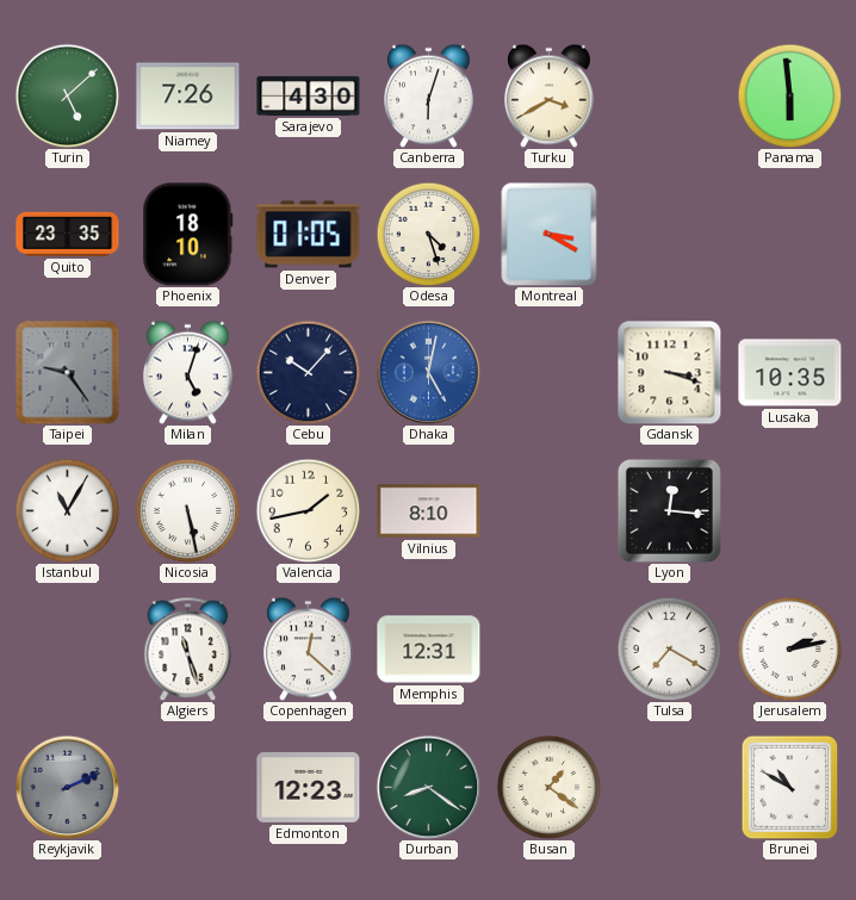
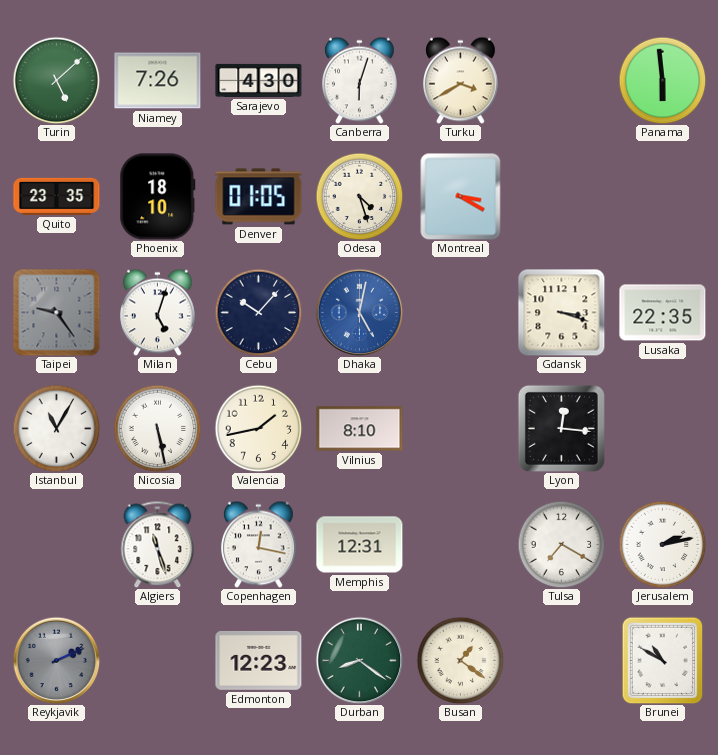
Lusaka: 10:35 -> 22:35 (663, 313)
Copenhagen: 12:22 -> 12:17 (259, 544)
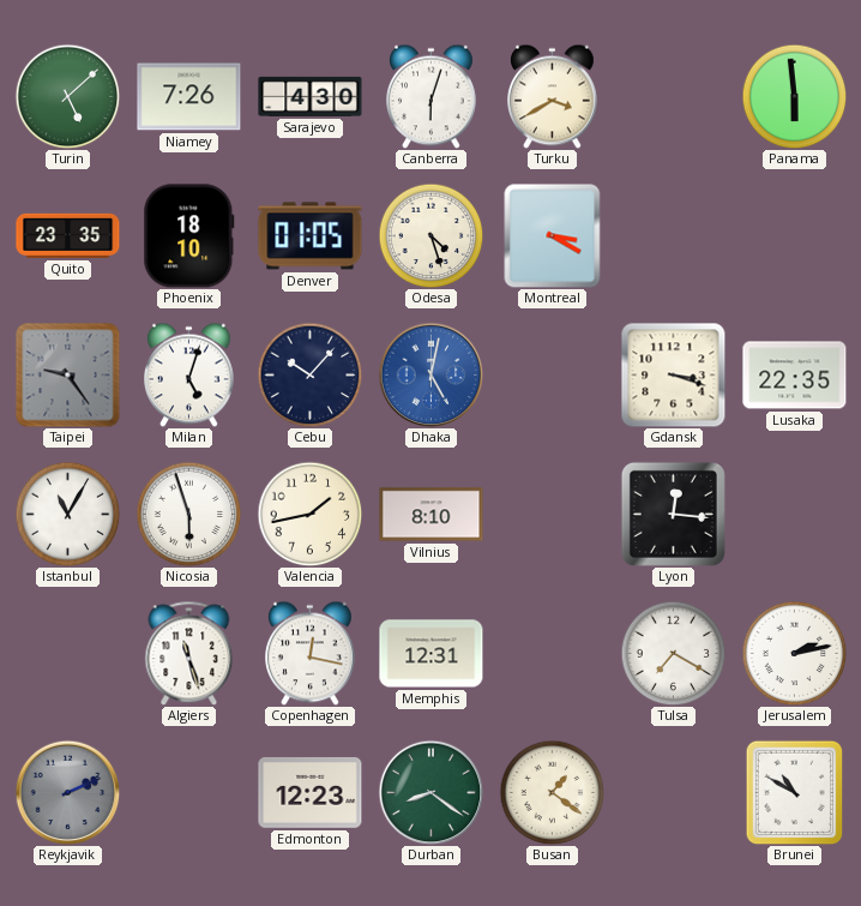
Nicosia: 5:28 -> 5:57 (188, 514)
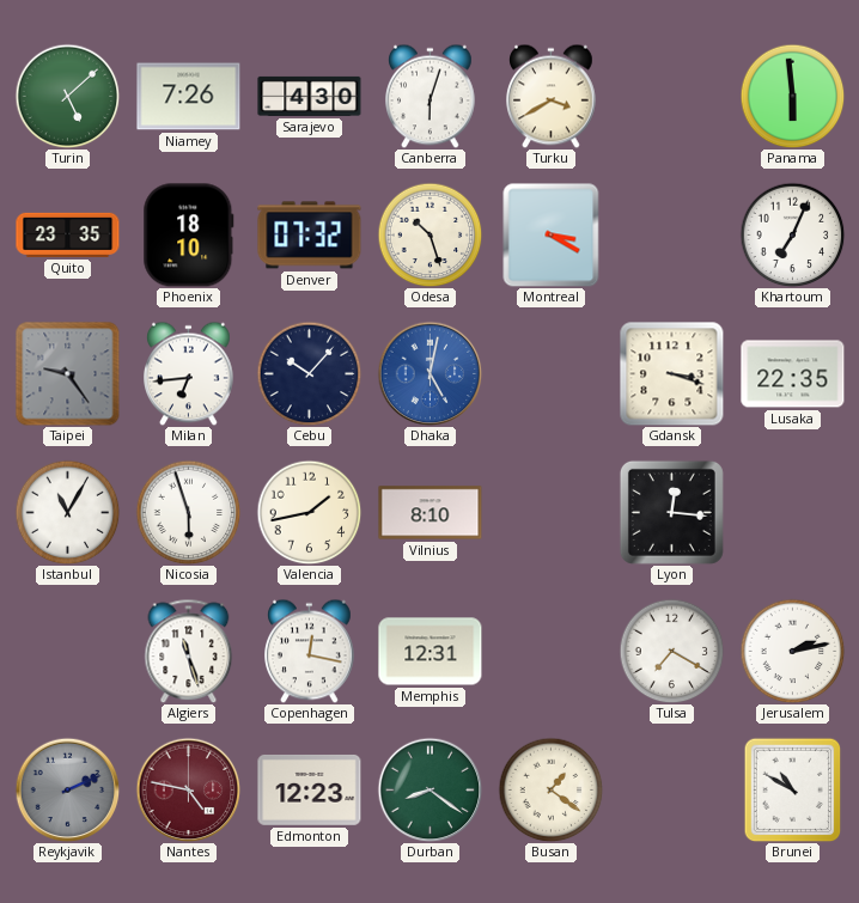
Denver: 01:05 -> 07:32 (310, 236)
Odesa: 4:27 -> 10:27 (429, 234)
Khartoum: none -> 7:04 (792, 234)
Milan: 5:03 -> 6:44 (189, 373)
Nantes: none -> 4:47 (188, 789)
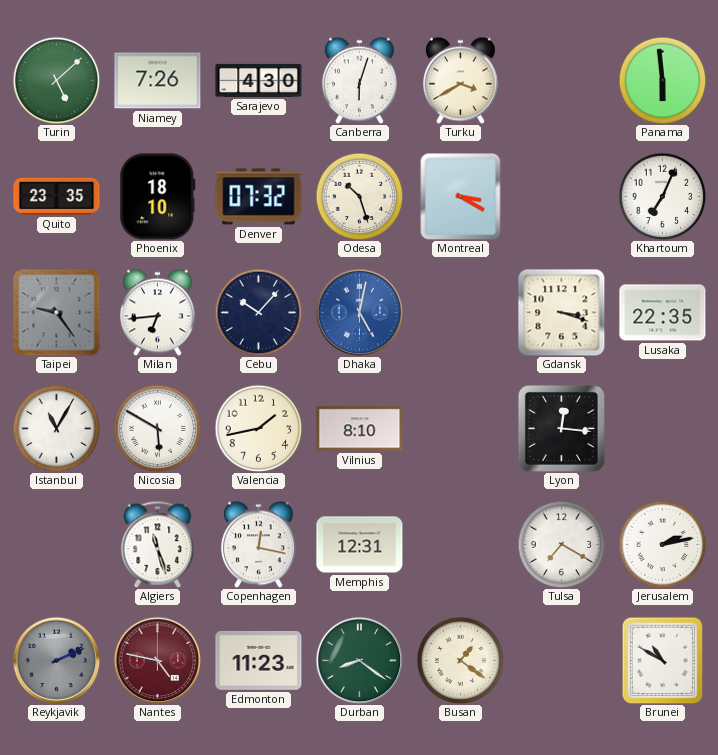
Nicosia: 5:57 -> 5:50 (157, 428)
Edmonton: 12:23 -> 11:23 (259, 661)
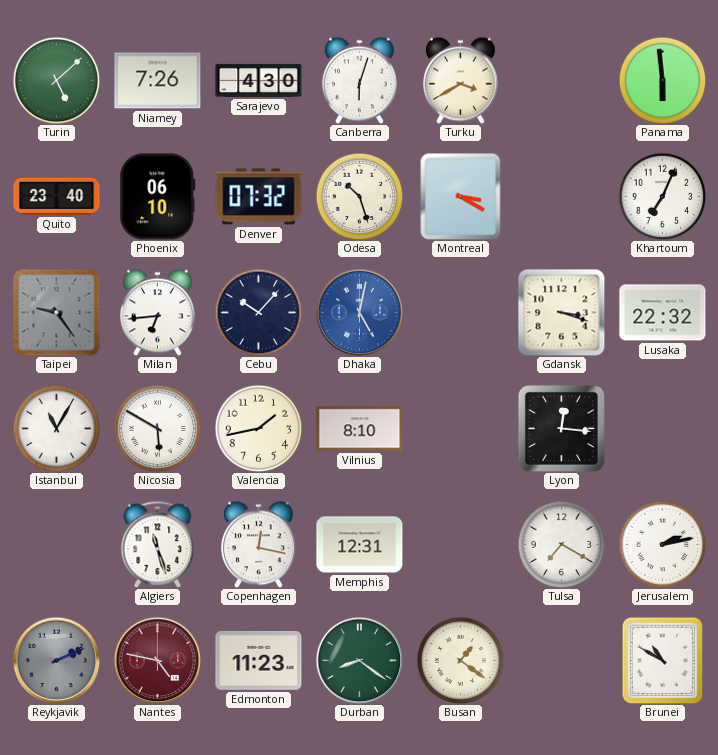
Quito: 23:35 -> 23:40 (57, 196)
Phoenix: 18:10 -> 06:10 (158, 197)
Lusaka: 22:35 -> 22:32 (663, 313)
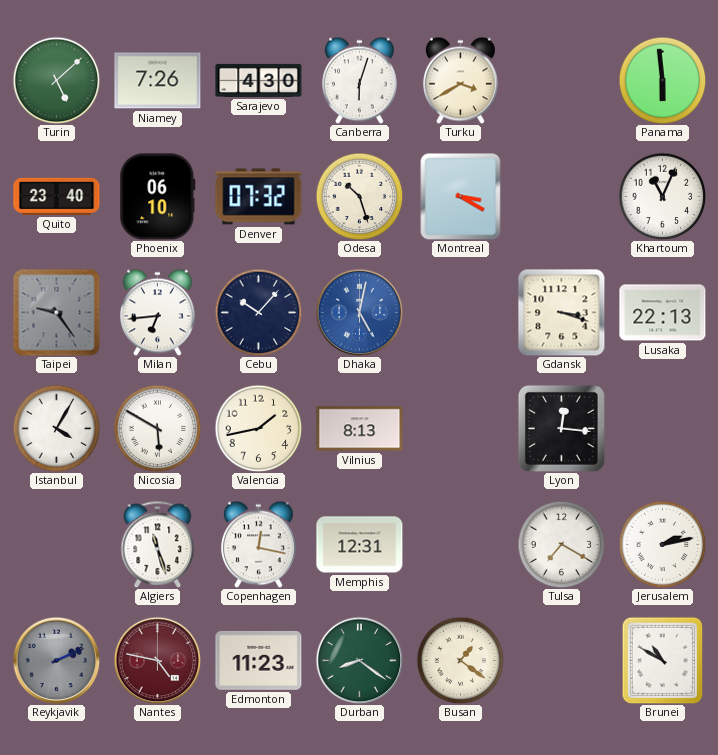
Khartoum: 7:04 -> 11:04 (662, 196)
Lusaka: 22:32 -> 22:13 (663, 313)
Istanbul: 11:05 -> 4:05 (56, 428)
Vilnius: 8:10 -> 8:13 (360, 429)
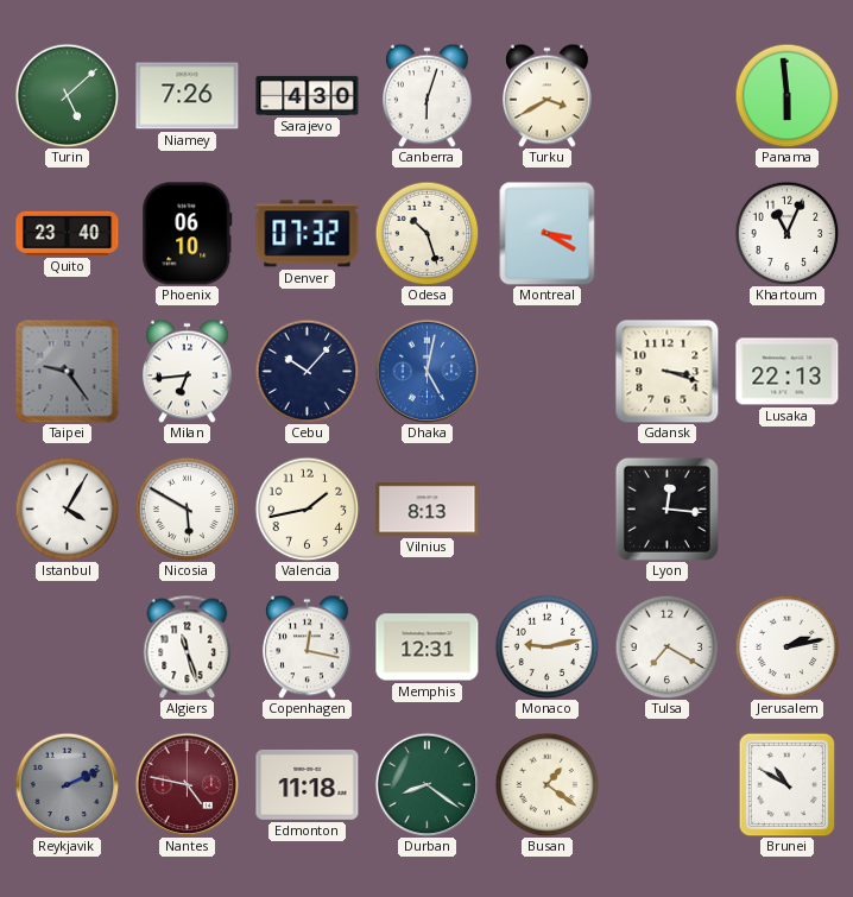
Monaco: none -> 9:13 (546, 646)
Edmonton: 11:23 -> 11:18 (308, 785)
